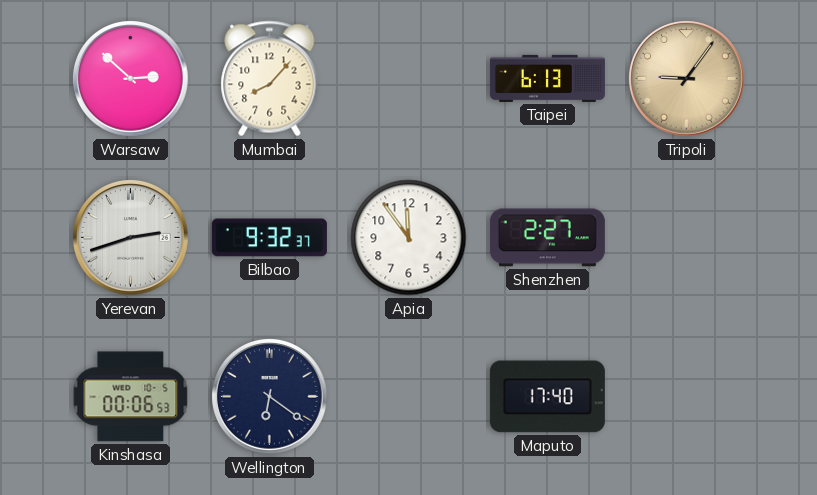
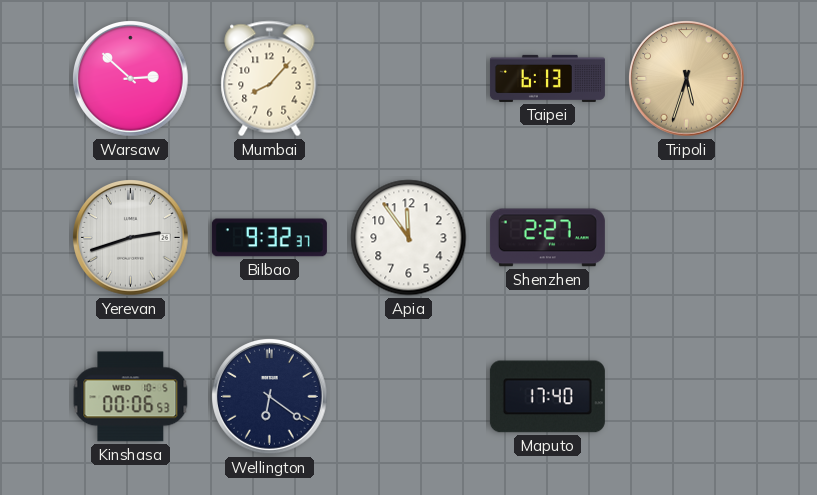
Tripoli: 9:06 -> 5:33 (687, 79)
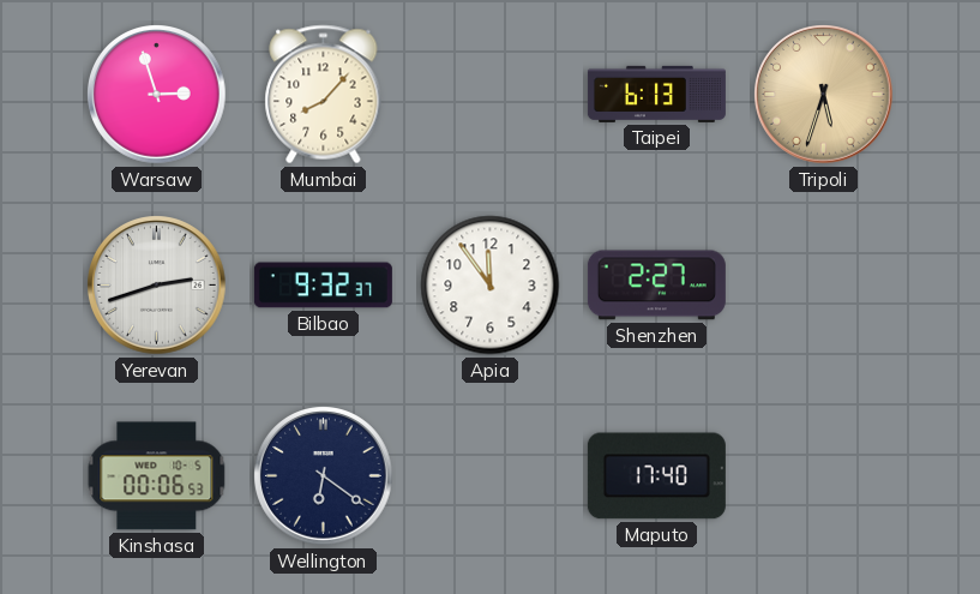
Warsaw: 2:52 -> 2:57 (157, 95)
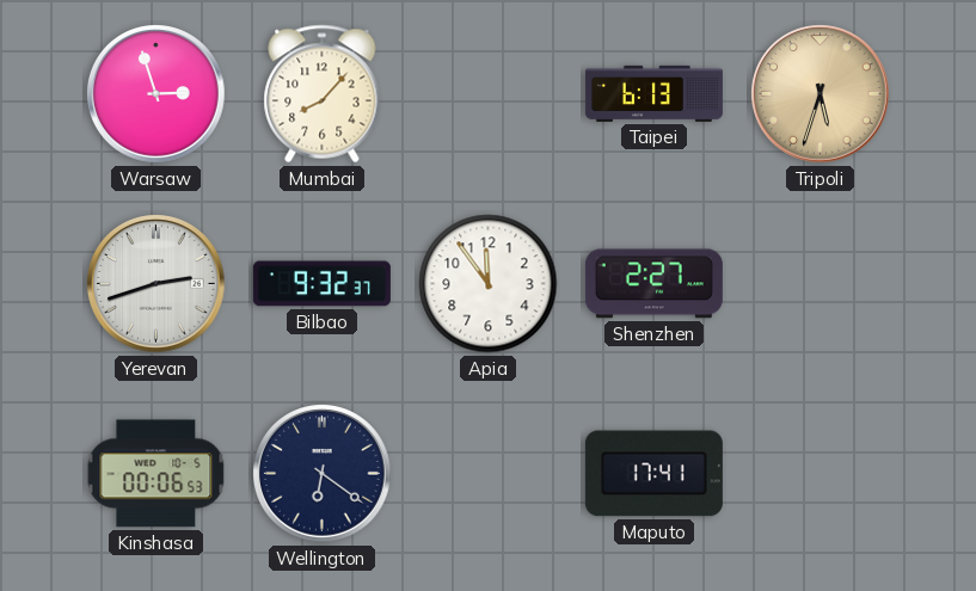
Maputo: 17:40 -> 17:41 (653, 474)
